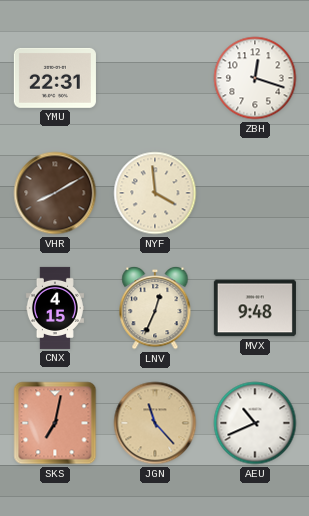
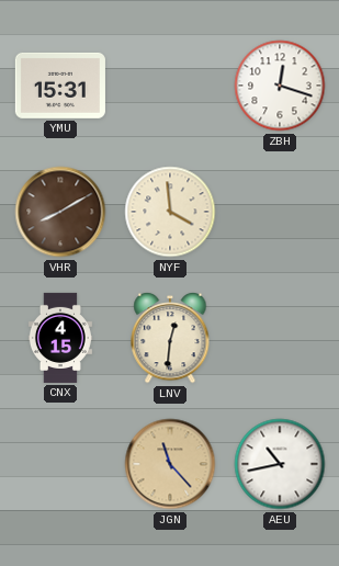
YMU: 22:31 -> 15:31 (60, 86)
LNV: 12:34 -> 12:31 (170, 338)
MVX: 9:48 -> none (255, 308)
SKS: 7:02 -> none (55, 423)
AEU: 10:41 -> 10:43 (280, 464)
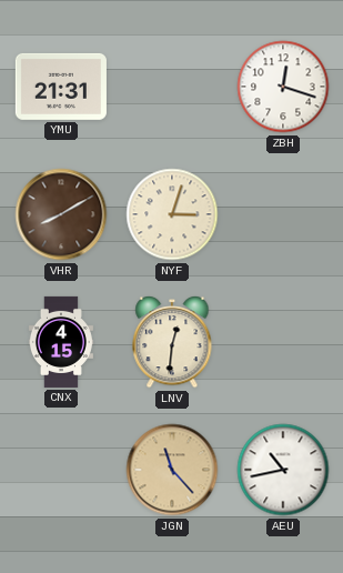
YMU: 15:31 -> 21:31 (61, 87)
NYF: 3:59 -> 3:03 (172, 214)
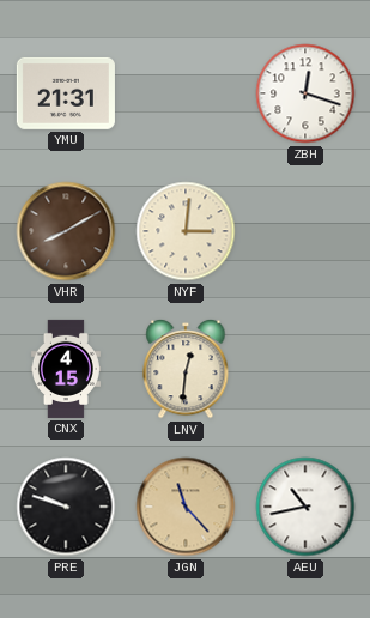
NYF: 3:03 -> 3:01 (186, 231)
PRE: none -> 9:48 (66, 507)
